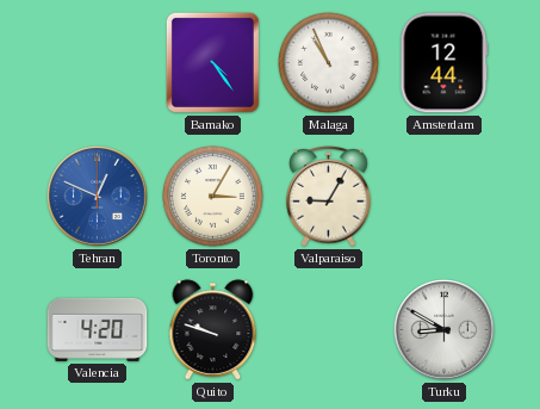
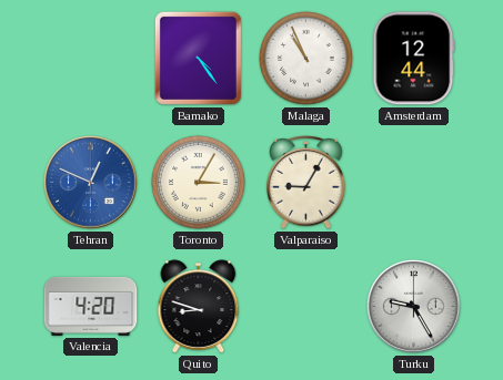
Quito: 9:48 -> 8:48 (199, 307)
Turku: 8:50 -> 9:25 (414, 307)
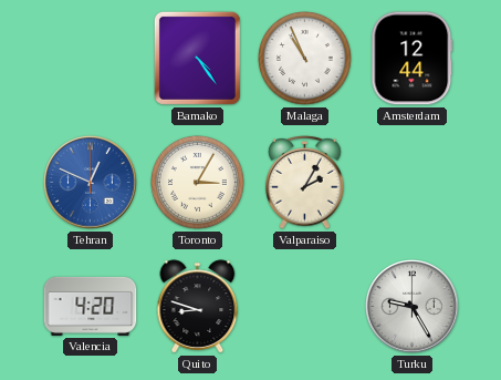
Valparaiso: 9:05 -> 2:05 (305, 183)
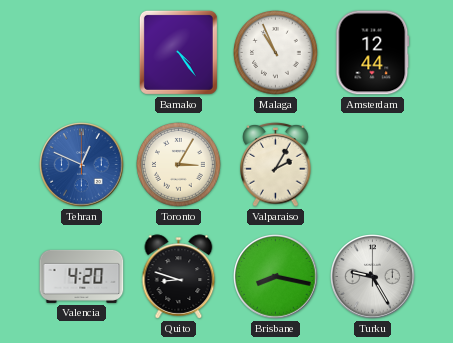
Brisbane: none -> 8:17 (276, 277)
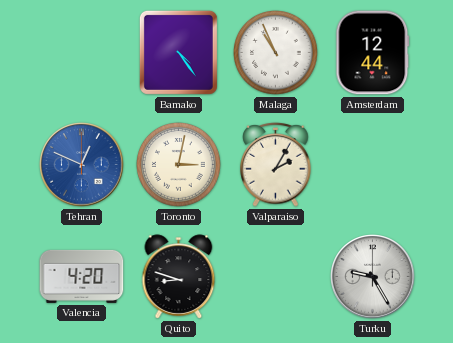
Toronto: 3:05 -> 3:02 (179, 165)
Brisbane: 8:17 -> none (276, 277)
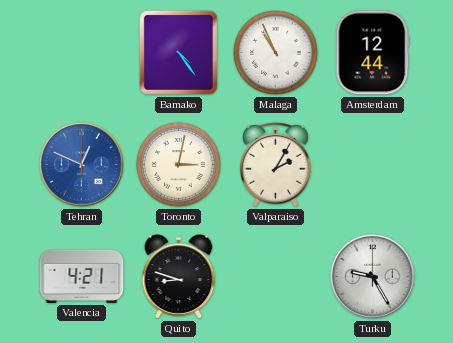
Valencia: 4:20 -> 4:21 (82, 276)
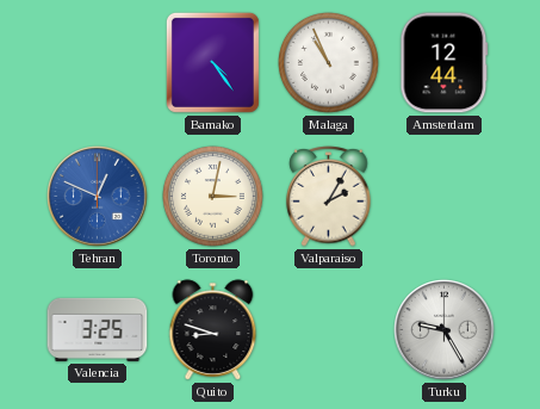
Valencia: 4:21 -> 3:25 (98, 329)
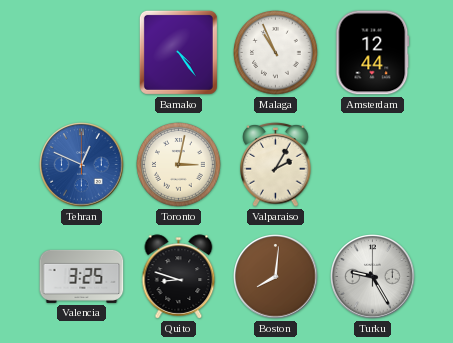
Boston: none -> 8:01 (276, 277)
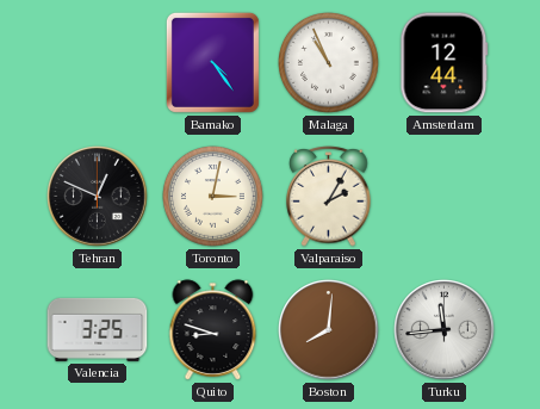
Tehran dial: blue -> black (98, 197)
Turku: 9:25 -> 11:44 (445, 330)
